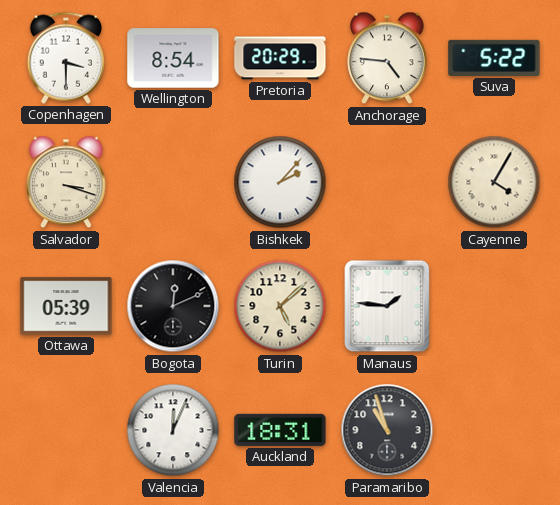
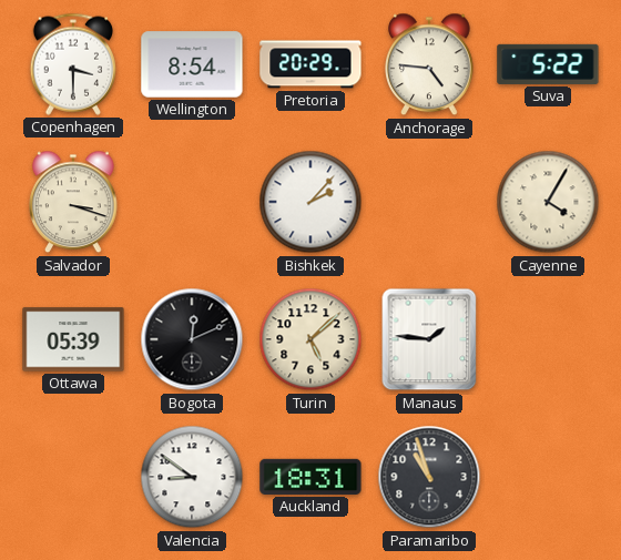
Valencia: 12:04 -> 8:51 (192, 477)
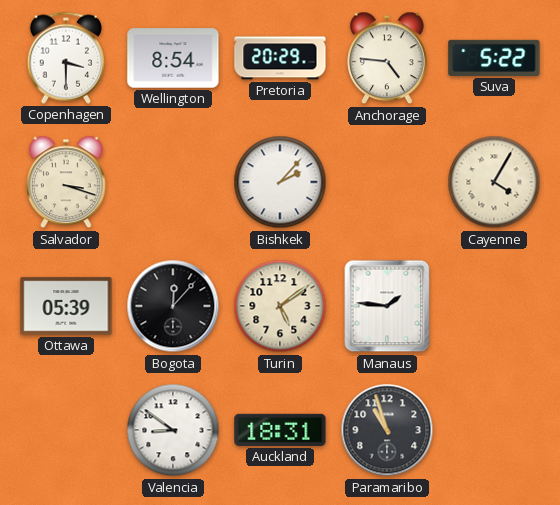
Bogota: 12:11 -> 12:07 (173, 306)
Turin: 5:08 -> 5:09 (280, 306)
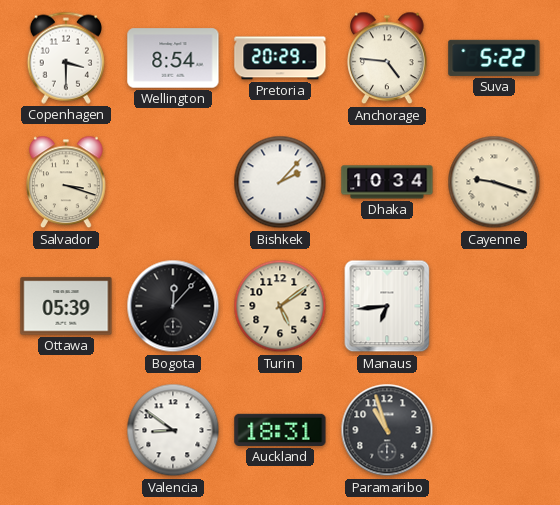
Dhaka: none -> 10:34 (387, 182)
Cayenne: 4:05 -> 9:18 (494, 182)
Manaus: 1:46 -> 6:44 (387, 306)
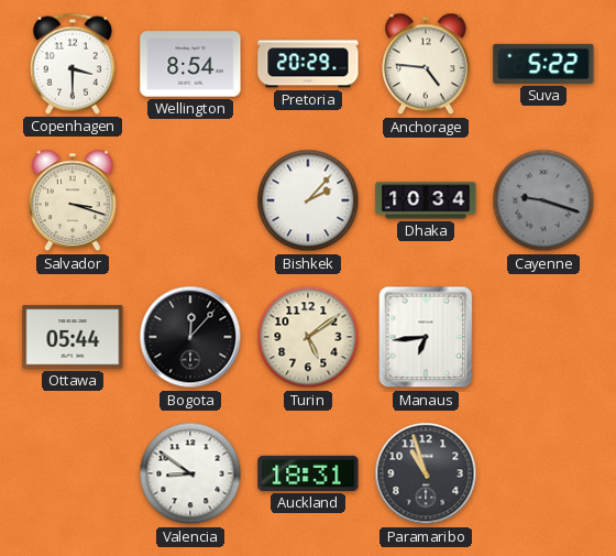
Cayenne dial: cream -> grey (543, 200)
Ottawa: 05:39 -> 05:44 (73, 337)
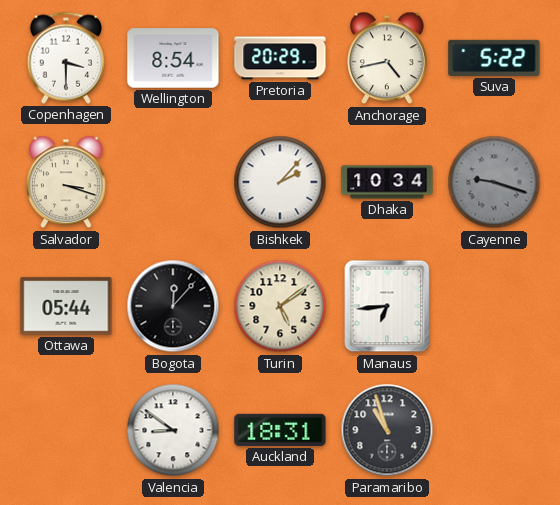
Anchorage: 4:46 -> 4:43 (387, 58)
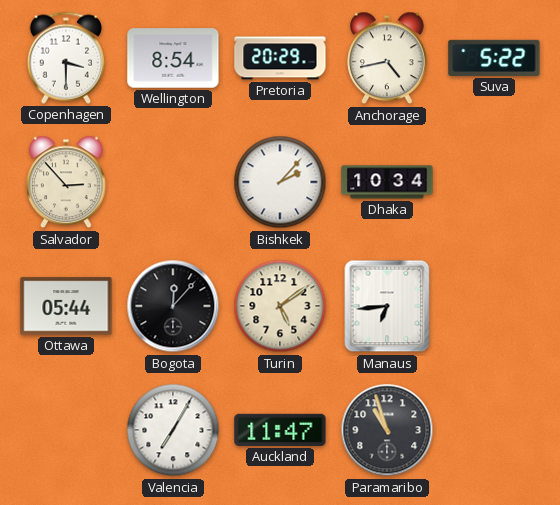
Salvador: 3:18 -> 2:53 (66, 182)
Cayenne: 9:18 -> none (494, 182)
Valencia: 8:51 -> 7:05 (173, 430)
Auckland: 18:31 -> 11:47 (280, 430)
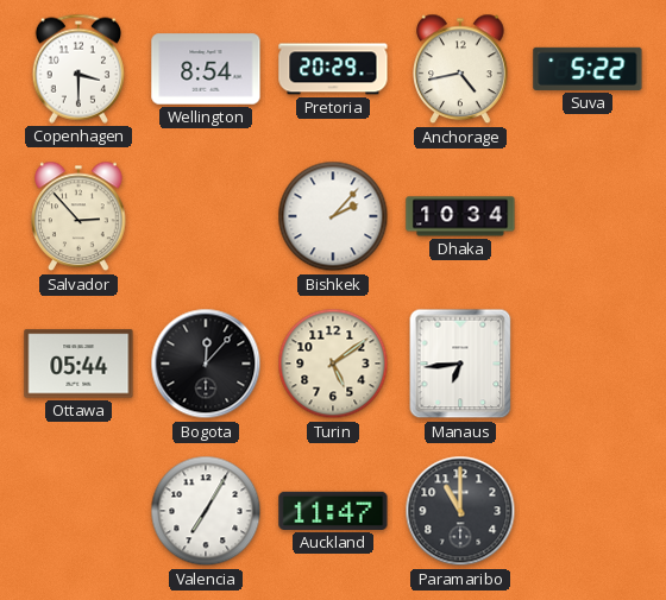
Paramaribo: 10:57 -> 11:00 (460, 511)
